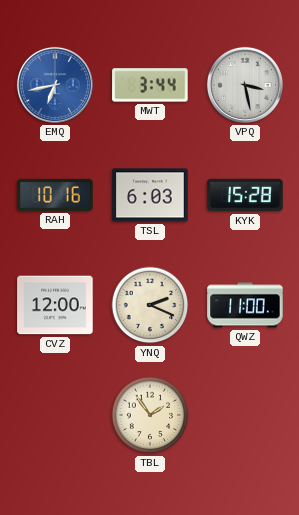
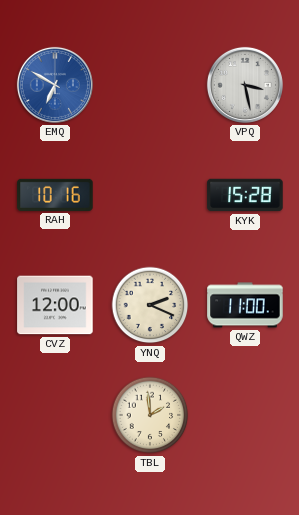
EMQ: 6:43 -> 6:50 (55, 85)
MWT: 3:44 -> none (150, 85)
TSL: 6:03 -> none (150, 195)
TBL: 1:54 -> 1:59 (150, 415)
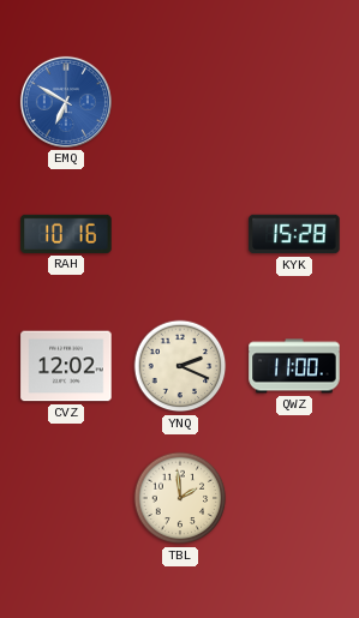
VPQ: 3:28 -> none (245, 85)
CVZ: 12:00 -> 12:02 (66, 366)
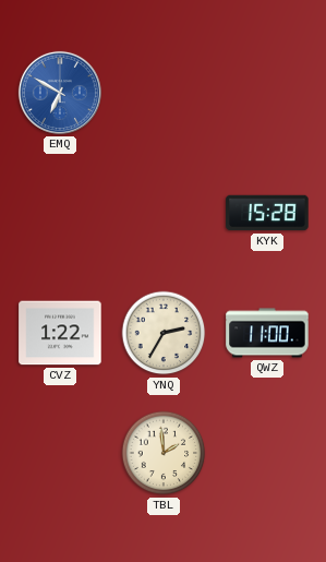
RAH: 10:16 -> none (66, 234)
CVZ: 12:02 -> 1:22 (60, 333)
YNQ: 2:19 -> 2:35 (164, 333)
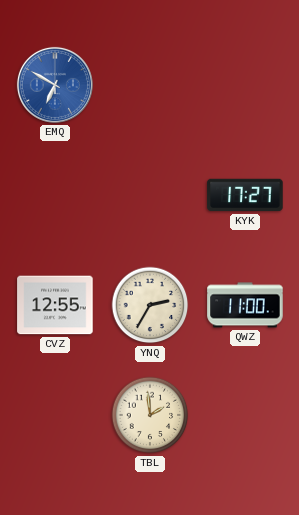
KYK: 15:28 -> 17:27 (245, 195)
CVZ: 1:22 -> 12:55 (55, 305)
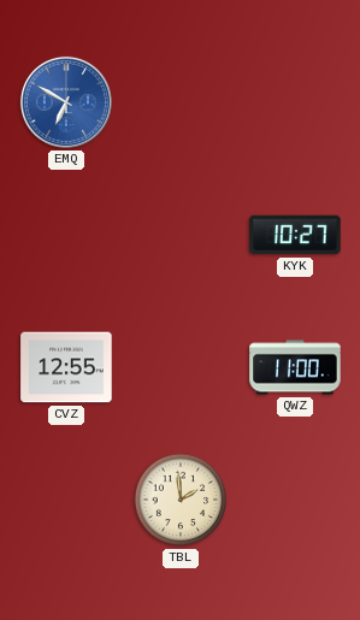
KYK: 17:27 -> 10:27 (295, 235)
YNQ: 2:35 -> none (150, 305)
